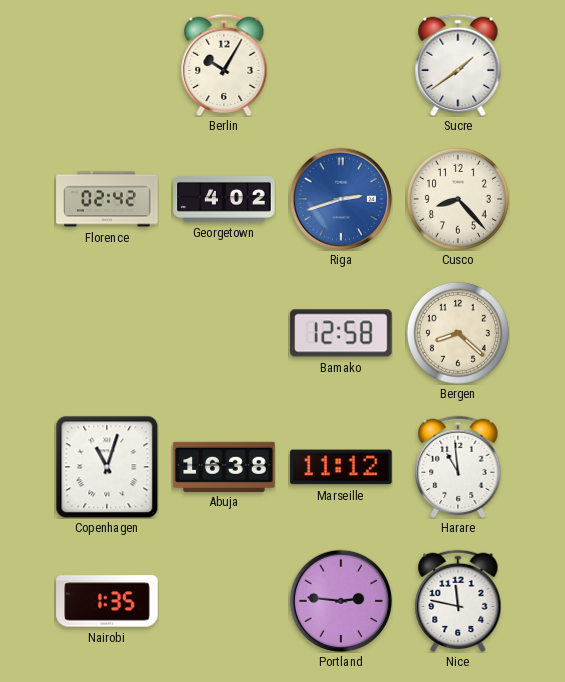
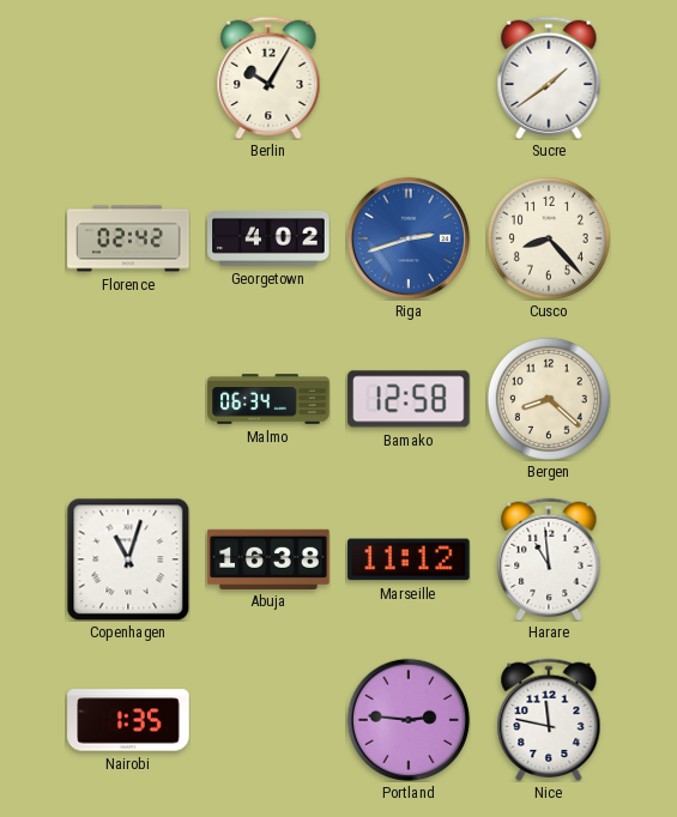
Malmo: none -> 06:34 (268, 399)
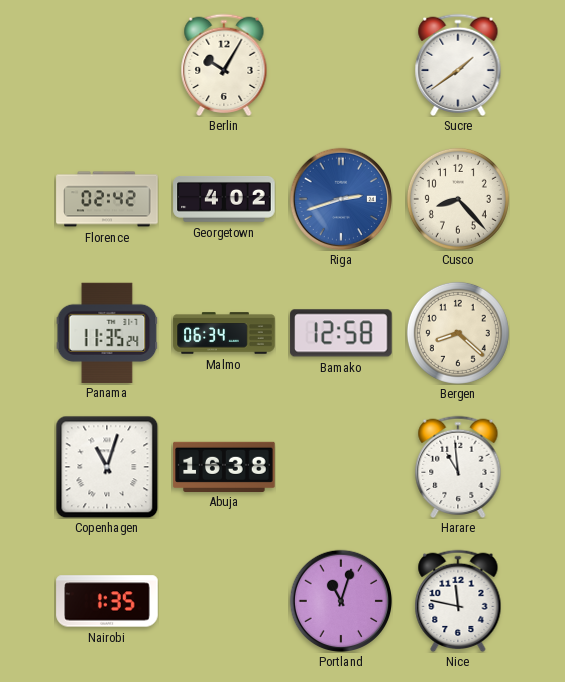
Panama: none -> 11:35 (107, 332)
Marseille: 11:12 -> none (409, 559)
Portland: 2:46 -> 11:03 (340, 600)
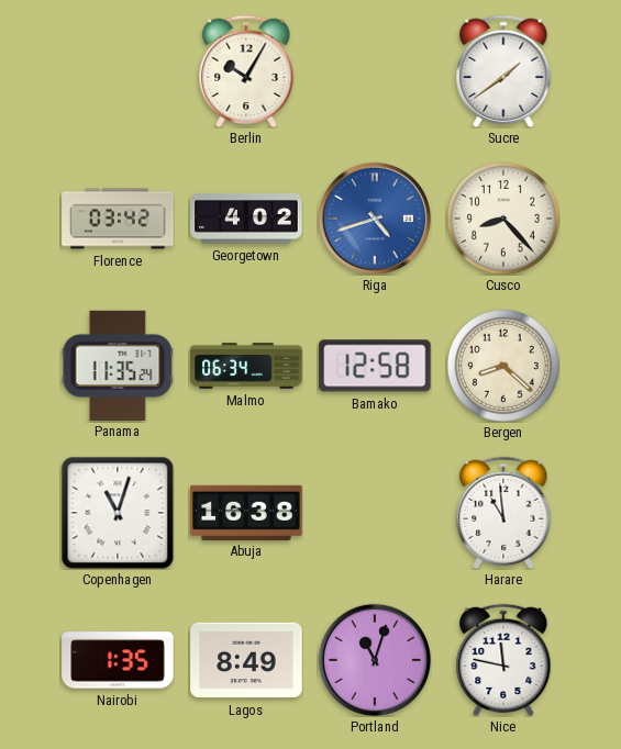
Florence: 02:42 -> 03:42 (118, 219)
Riga: 2:42 -> 4:42 (374, 217)
Lagos: none -> 8:49 (246, 660)
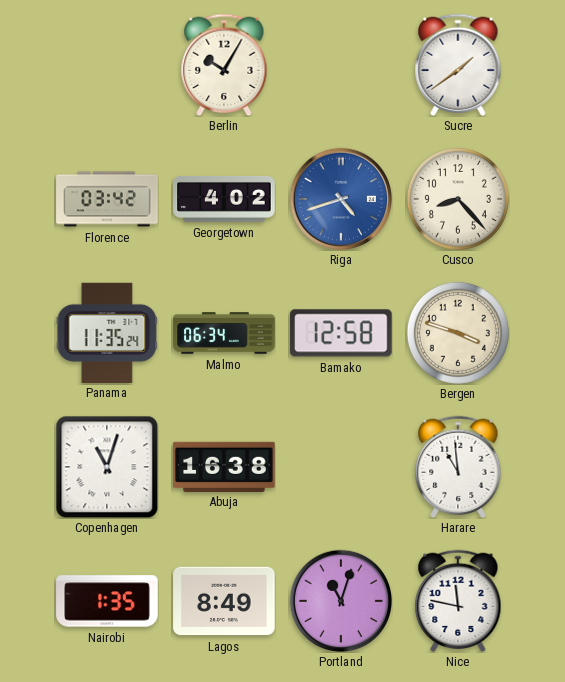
Bergen: 8:22 -> 3:48 (458, 333)
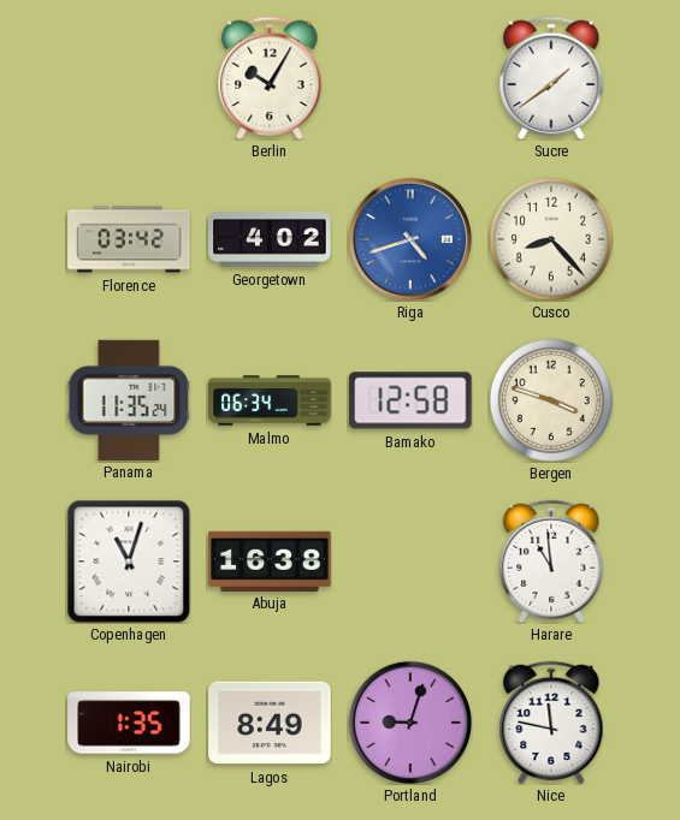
Portland: 11:03 -> 9:03 (409, 721)
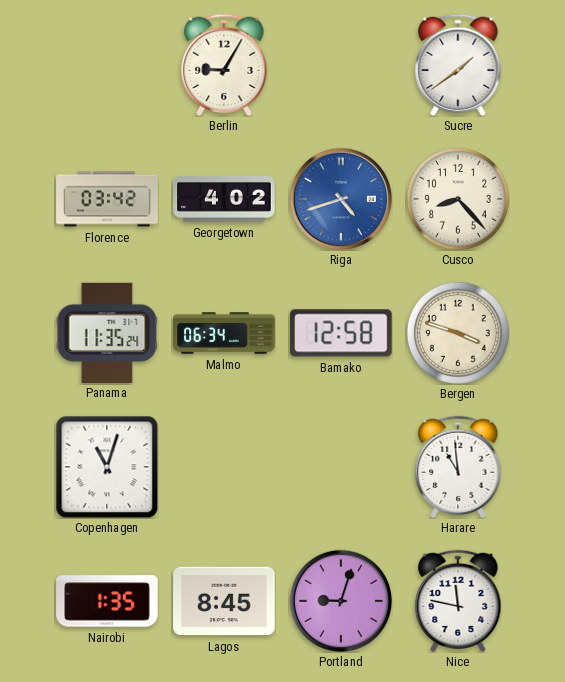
Berlin: 10:05 -> 9:05 (224, 65)
Abuja: 16:38 -> none (270, 560)
Lagos: 8:49 -> 8:45 (224, 601)
